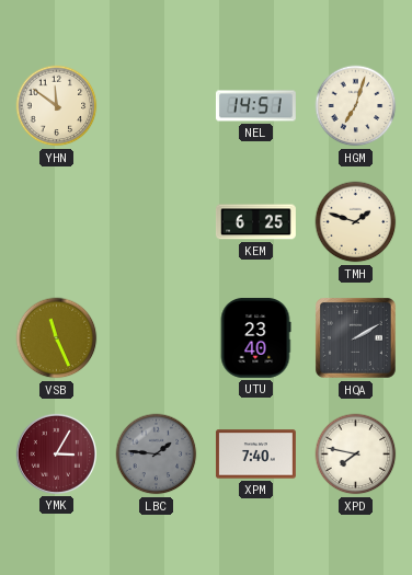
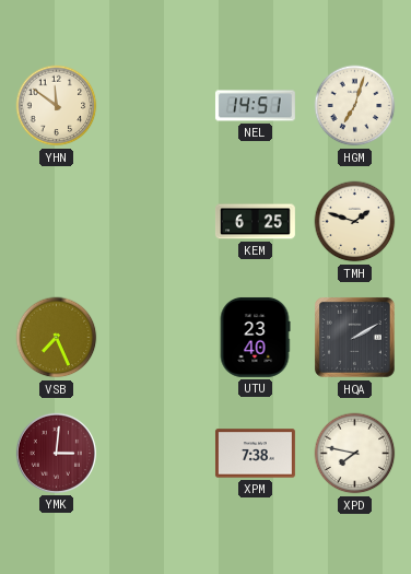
VSB: 11:26 -> 7:26 (57, 338)
YMK: 3:05 -> 3:01 (56, 453)
LBC: 1:46 -> none (157, 455)
XPM: 7:40 -> 7:38 (255, 454)
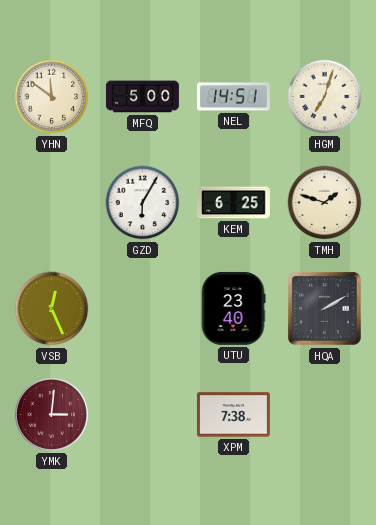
MFQ: none -> 5:00 (143, 97)
GZD: none -> 6:05 (143, 203)
VSB: 7:26 -> 12:26 (52, 309)
XPD: 7:47 -> none (355, 454)
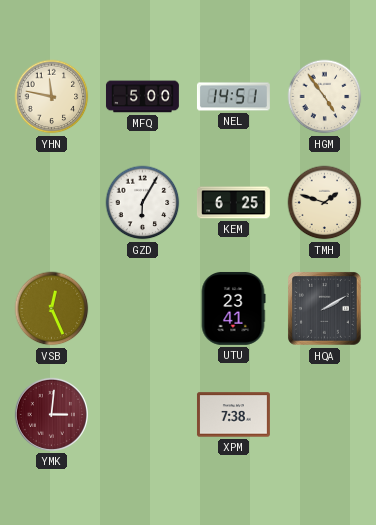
YHN: 11:51 -> 11:47 (52, 97)
HGM: 7:03 -> 4:54 (325, 97)
UTU: 23:40 -> 23:41 (233, 308)
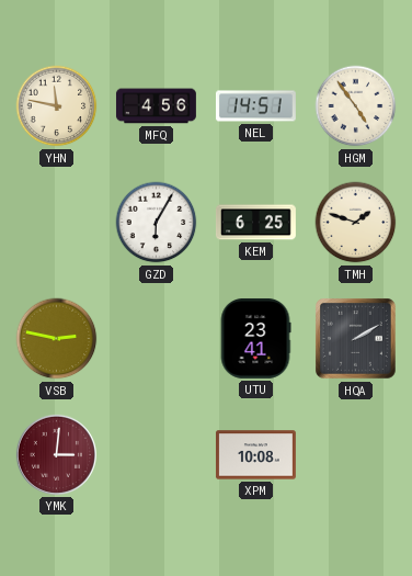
MFQ: 5:00 -> 4:56 (157, 106)
VSB: 12:26 -> 2:47 (57, 339)
XPM: 7:38 -> 10:08 (255, 455)
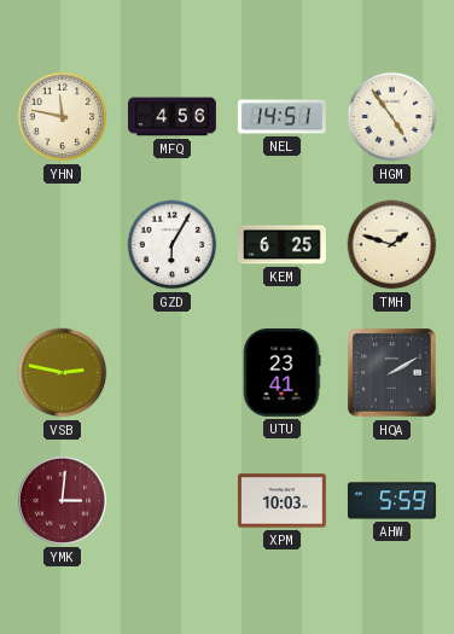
XPM: 10:08 -> 10:03 (281, 501)
AHW: none -> 5:59 (391, 501)
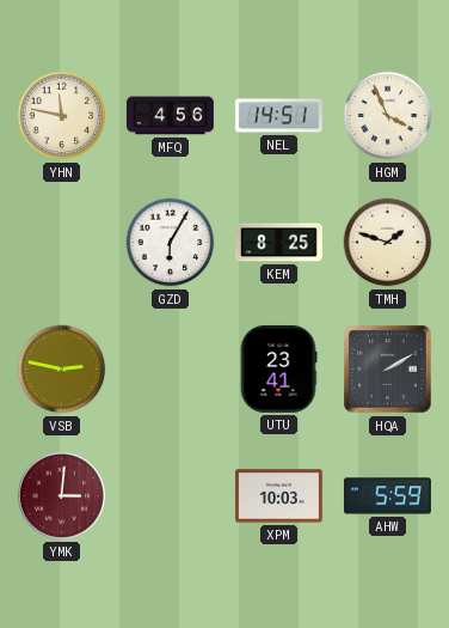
HGM: 4:54 -> 3:56 (388, 116)
KEM: 6:25 -> 8:25 (278, 243)
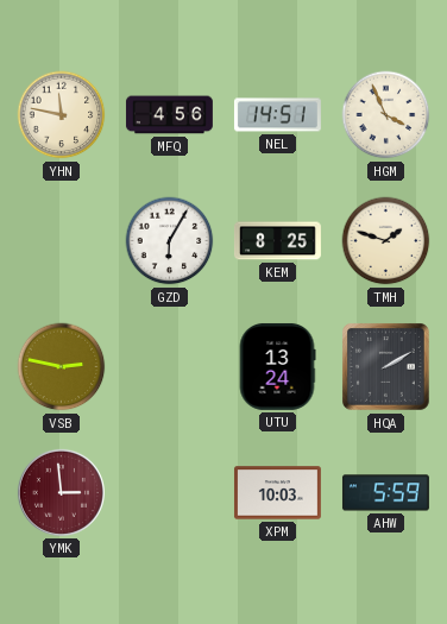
UTU: 23:41 -> 13:24 (277, 366)
YMK: 3:01 -> 2:59 (61, 492)
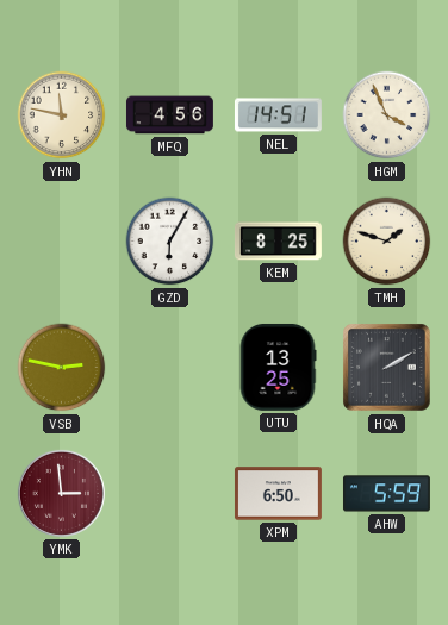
UTU: 13:24 -> 13:25 (278, 367)
XPM: 10:03 -> 6:50 (278, 494)
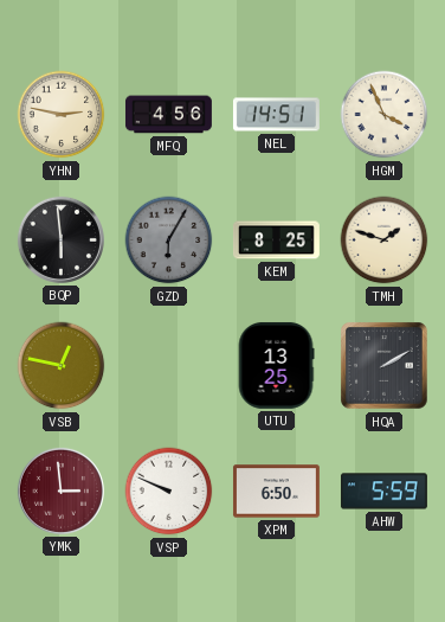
YHN: 11:47 -> 2:47 (62, 115)
BQP: none -> 5:59 (60, 239)
GZD dial: white -> grey (169, 241)
VSB: 2:47 -> 12:47 (62, 366)
VSP: none -> 9:49 (169, 492)
